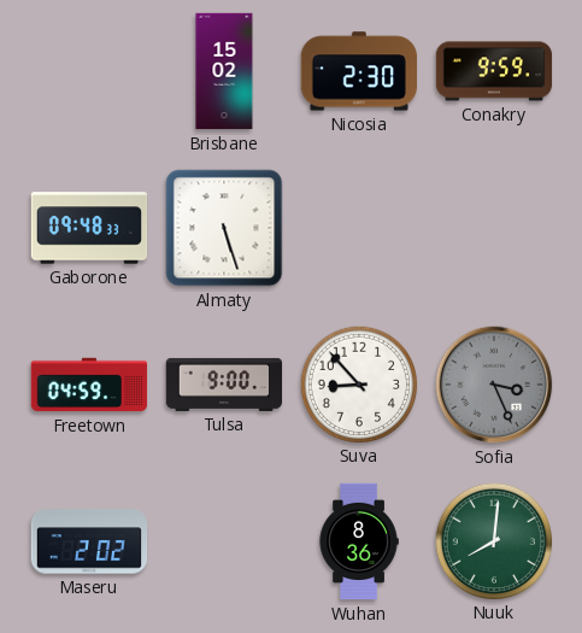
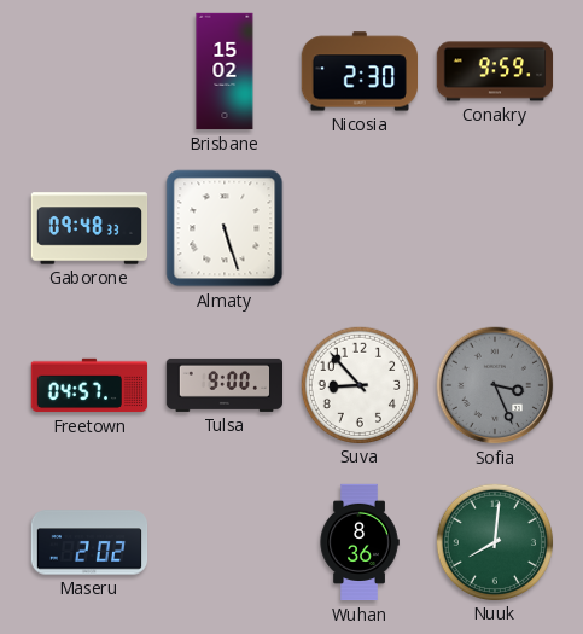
Freetown: 04:59 -> 04:57 (89, 385)
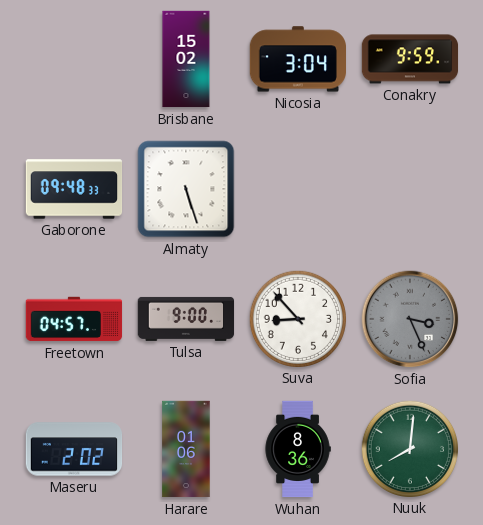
Nicosia: 2:30 -> 3:04 (297, 59)
Harare: none -> 01:06 (186, 449)
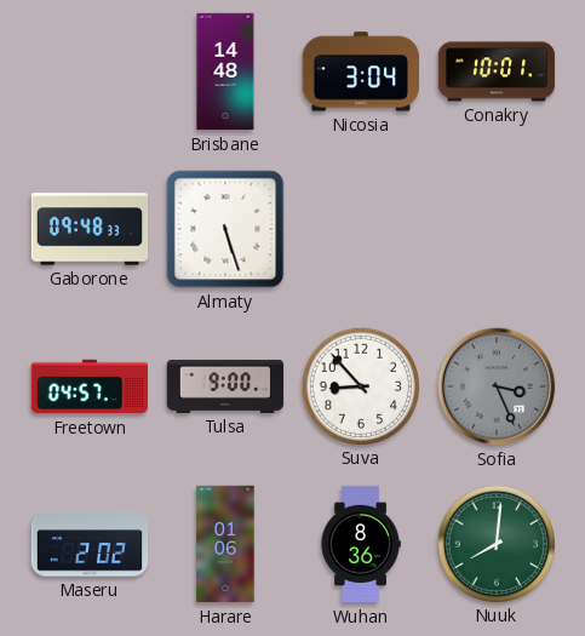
Brisbane: 15:02 -> 14:48 (225, 71)
Conakry: 9:59 -> 10:01 (497, 71)
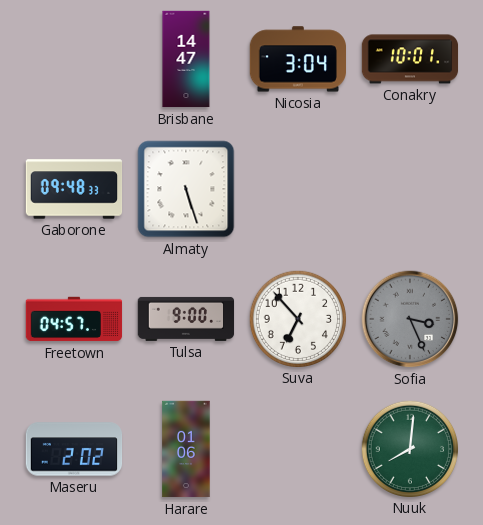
Brisbane: 14:48 -> 14:47 (186, 59)
Suva: 8:53 -> 6:53 (297, 318)
Wuhan: 8:36 -> none (361, 544)
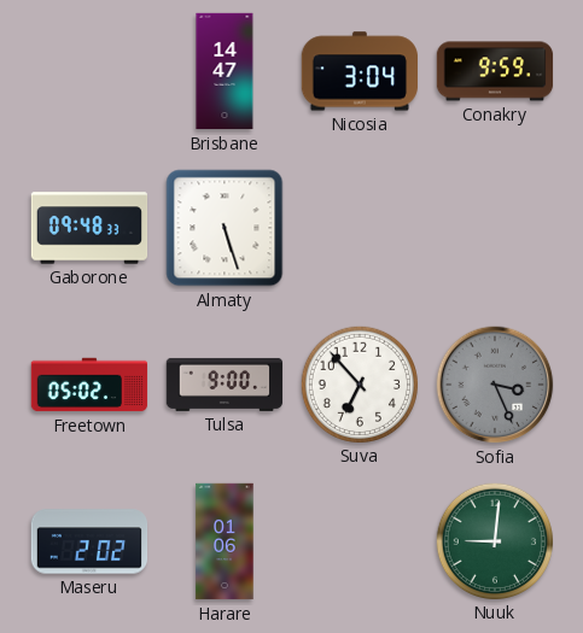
Conakry: 10:01 -> 9:59 (495, 71)
Freetown: 04:57 -> 05:02 (89, 385)
Nuuk: 8:01 -> 9:01 (494, 540)
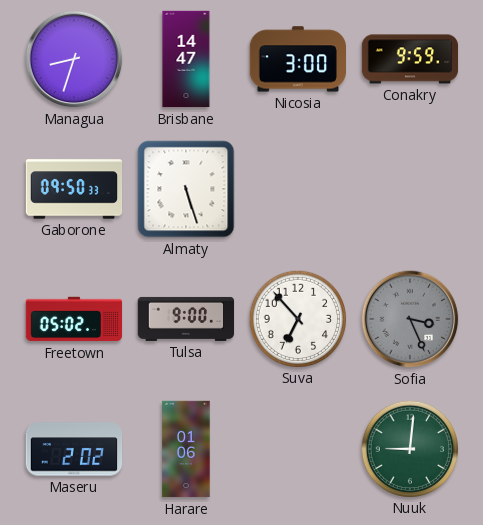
Managua: none -> 8:33 (74, 59)
Nicosia: 3:04 -> 3:00 (297, 59)
Gaborone: 09:48 -> 09:50 (74, 189)
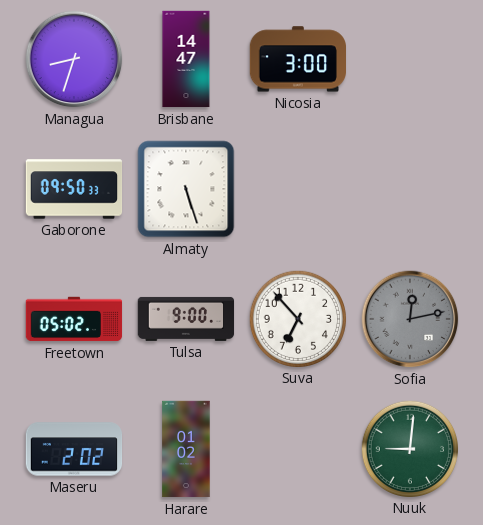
Conakry: 9:59 -> none (410, 59)
Sofia: 3:26 -> 12:13 (410, 319)
Harare: 01:06 -> 01:02 (186, 449)
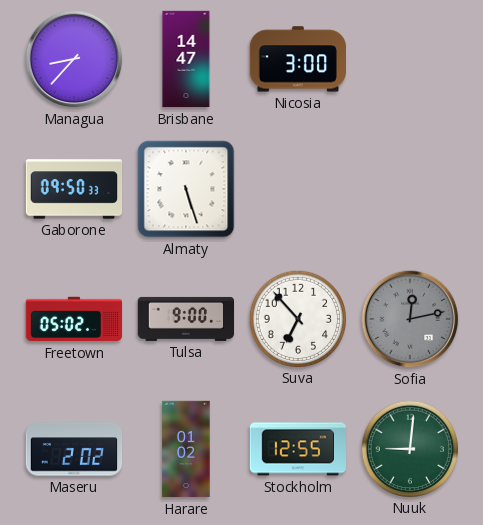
Managua: 8:33 -> 8:37 (74, 59)
Stockholm: none -> 12:55 (297, 449)
